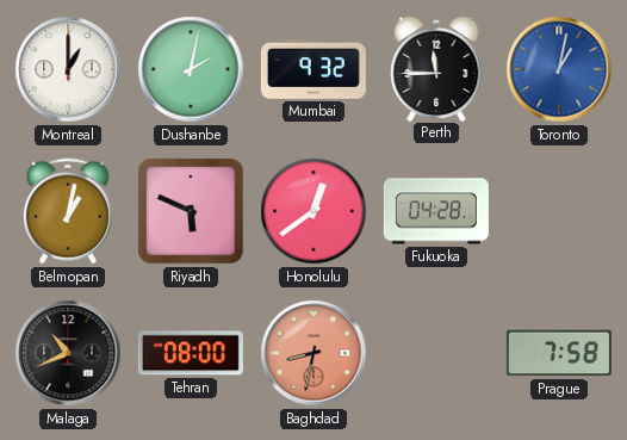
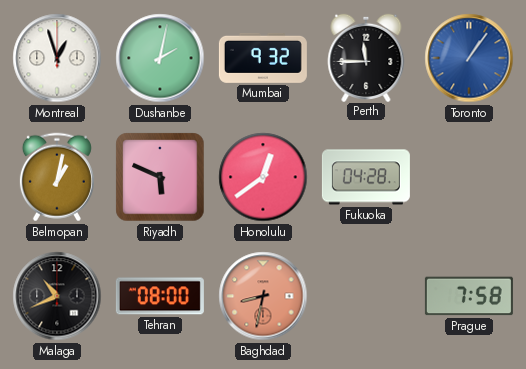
Montreal: 1:00 -> 12:57 (57, 58)
Toronto: 1:02 -> 1:06 (469, 58)
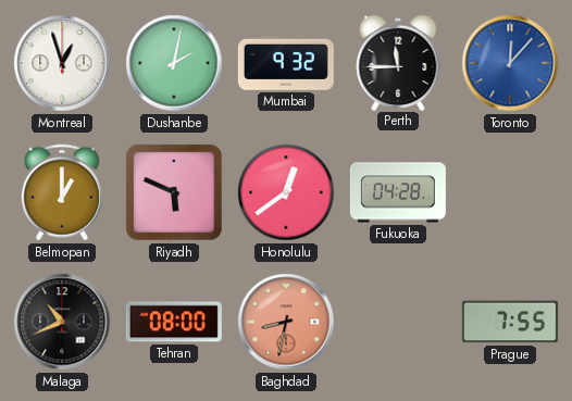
Toronto: 1:06 -> 12:07 (510, 63)
Belmopan: 1:02 -> 1:00 (62, 192)
Prague: 7:58 -> 7:55 (510, 322)
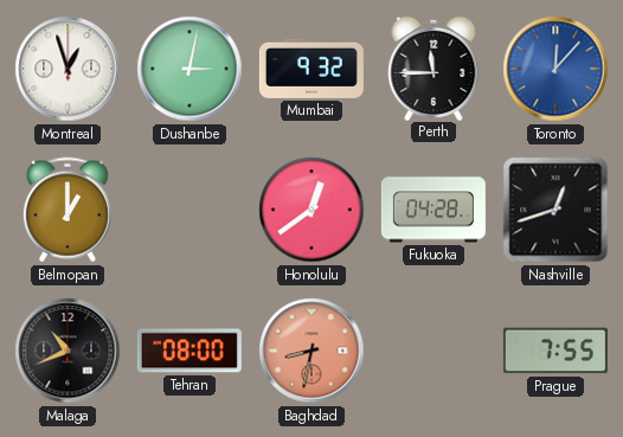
Dushanbe: 2:02 -> 3:02 (190, 69)
Riyadh: 5:49 -> none (174, 192)
Nashville: none -> 12:42 (555, 210)
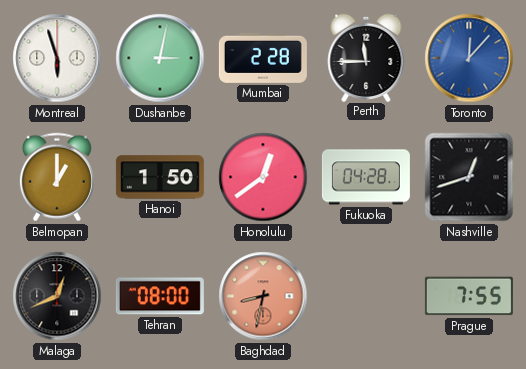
Montreal: 12:57 -> 5:57 (57, 58)
Mumbai: 9:32 -> 2:28 (263, 58)
Hanoi: none -> 1:50 (160, 177)
Malaga: 10:41 -> 12:41 (57, 296)
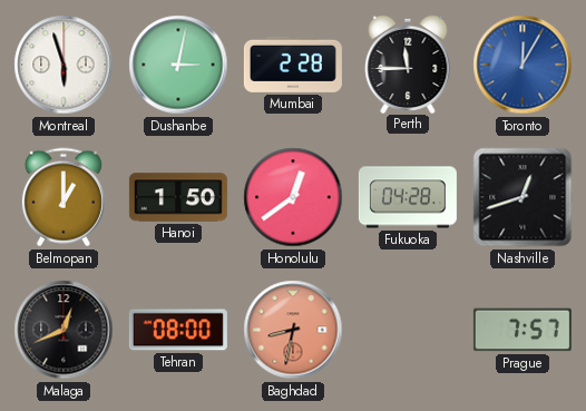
Toronto: 12:07 -> 12:05 (522, 65)
Prague: 7:55 -> 7:57 (522, 330)
